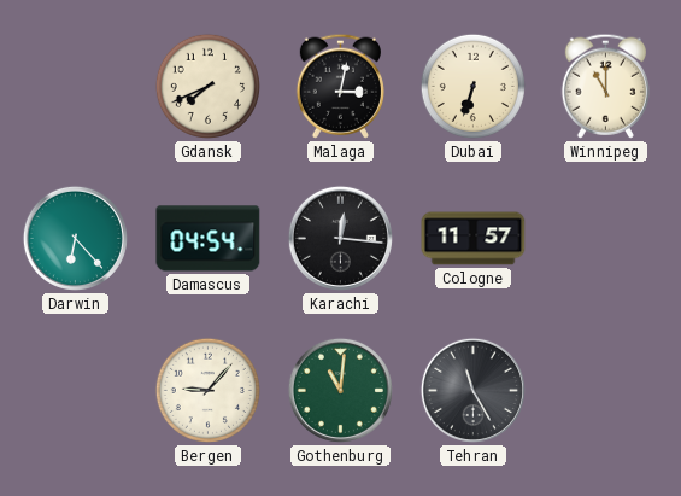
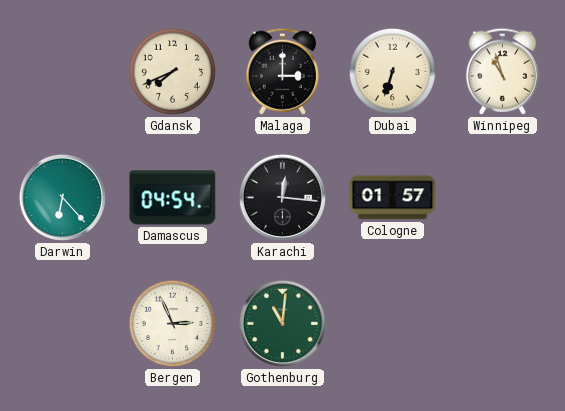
Malaga: 3:02 -> 3:00 (282, 71)
Winnipeg: 11:00 -> 10:57 (502, 71)
Cologne: 11:57 -> 01:57 (393, 198)
Bergen: 9:07 -> 2:56 (172, 323)
Tehran: 11:25 -> none (472, 390)
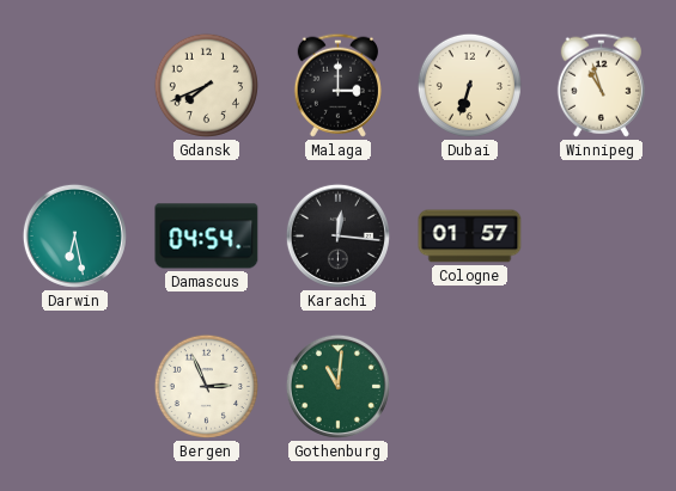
Darwin: 6:23 -> 6:28 (74, 235)
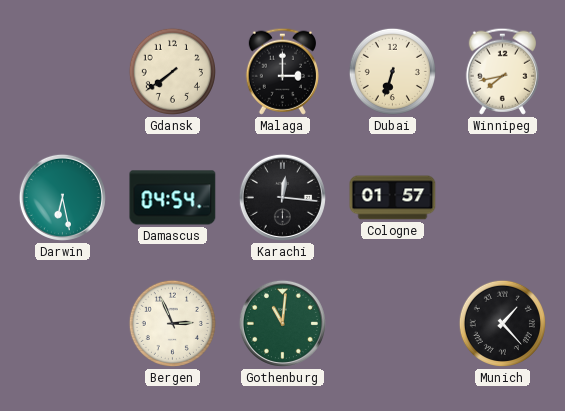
Gdansk: 7:41 -> 7:39 (172, 71)
Winnipeg: 10:57 -> 7:43 (502, 71)
Munich: none -> 1:23 (502, 323)
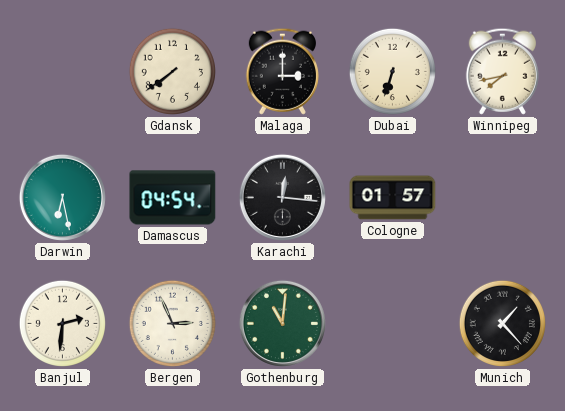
Banjul: none -> 2:31 (62, 323)
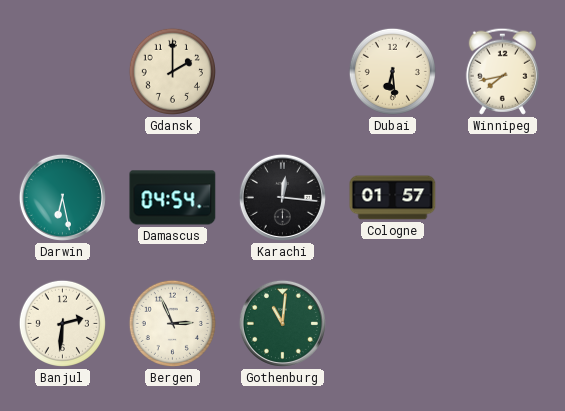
Gdansk: 7:39 -> 2:00 (172, 71)
Malaga: 3:00 -> none (282, 71)
Dubai: 6:33 -> 6:29 (392, 71)
Munich: 1:23 -> none (502, 323)
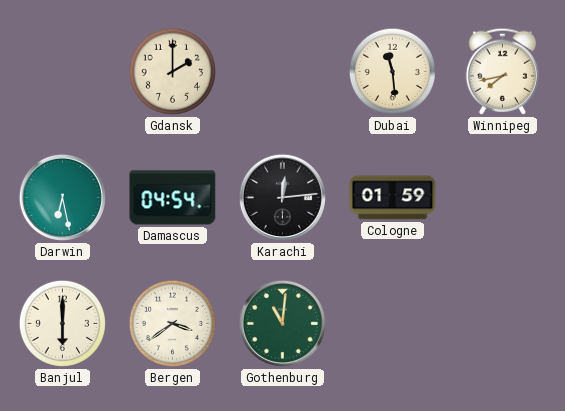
Dubai: 6:29 -> 11:29 (392, 71)
Karachi: 12:16 -> 12:14 (282, 197)
Cologne: 01:57 -> 01:59 (393, 198)
Banjul: 2:31 -> 6:00 (62, 323)
Bergen: 2:56 -> 3:39 (172, 323)
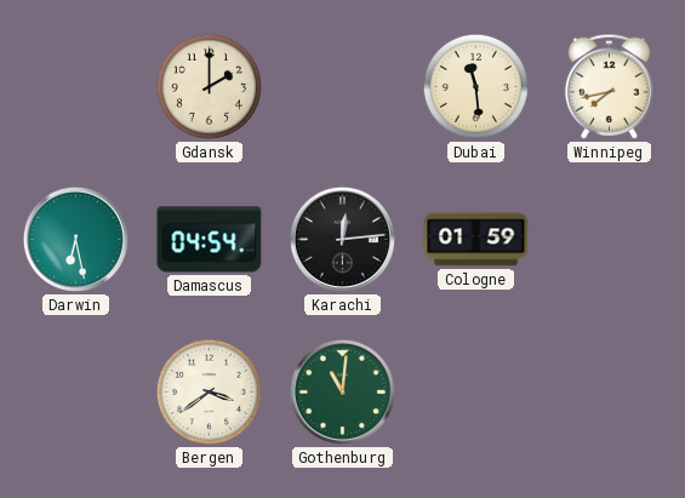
Banjul: 6:00 -> none (62, 323)
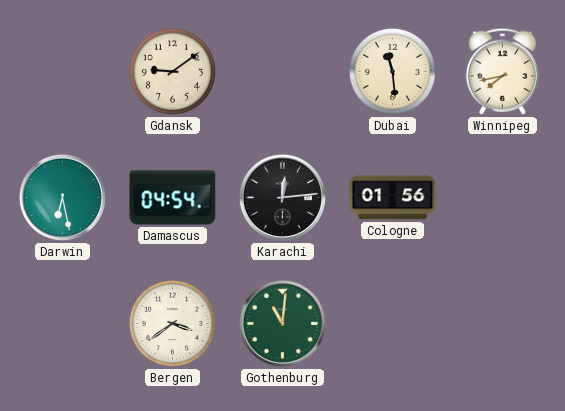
Gdansk: 2:00 -> 9:09 (172, 71)
Cologne: 01:59 -> 01:56 (393, 198)
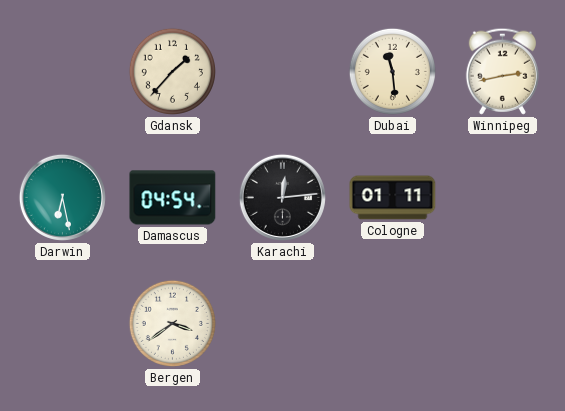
Gdansk: 9:09 -> 1:37 (172, 71)
Winnipeg: 7:43 -> 2:43 (502, 71)
Cologne: 01:56 -> 01:11 (393, 198)
Gothenburg: 11:01 -> none (282, 323)
